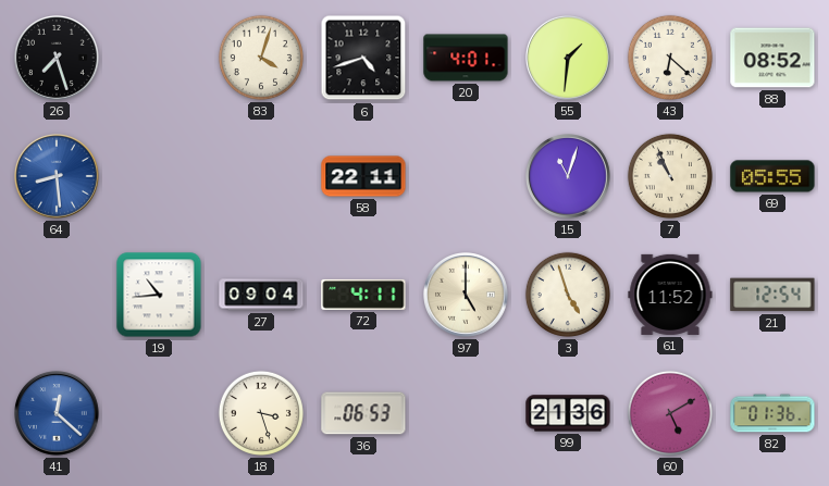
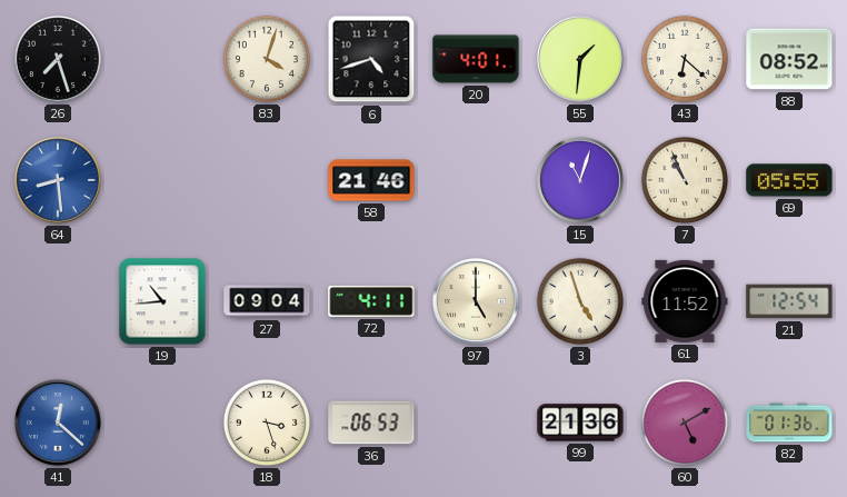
58: 22:11 -> 21:46 (371, 180)
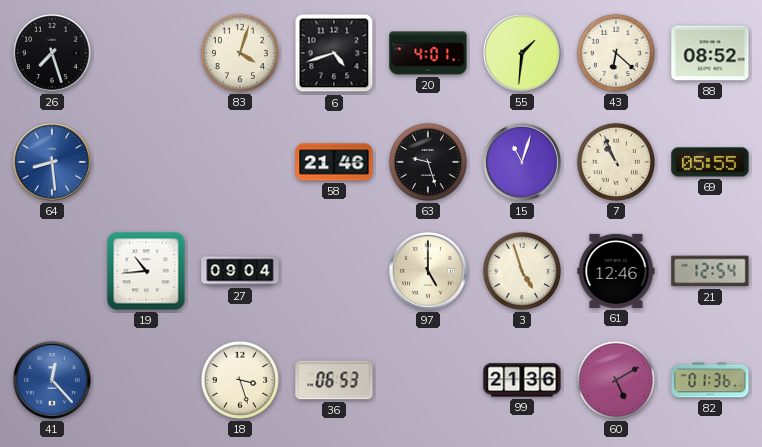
63: none -> 9:27 (428, 162)
72: 4:11 -> none (371, 301)
61: 11:52 -> 12:46 (616, 271)
41: 12:22 -> 12:23 (53, 381)
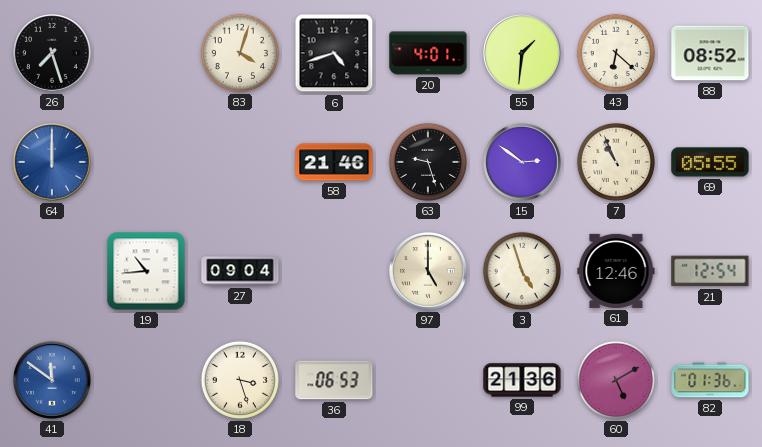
64: 8:29 -> 12:00 (53, 163)
15: 11:03 -> 2:51 (523, 163)
41: 12:23 -> 11:51 (53, 381)
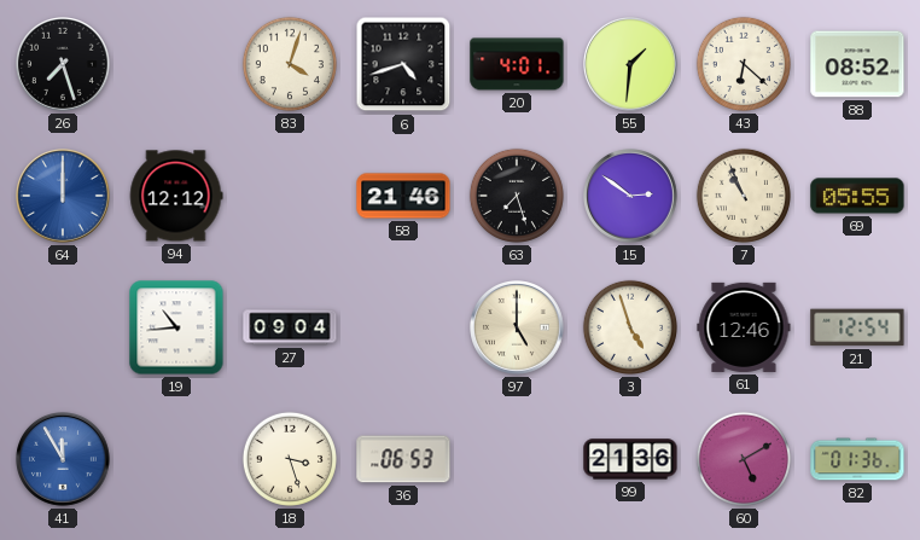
94: none -> 12:12 (176, 196)
63: 9:27 -> 7:27 (517, 196)
41: 11:51 -> 11:55 (64, 460)
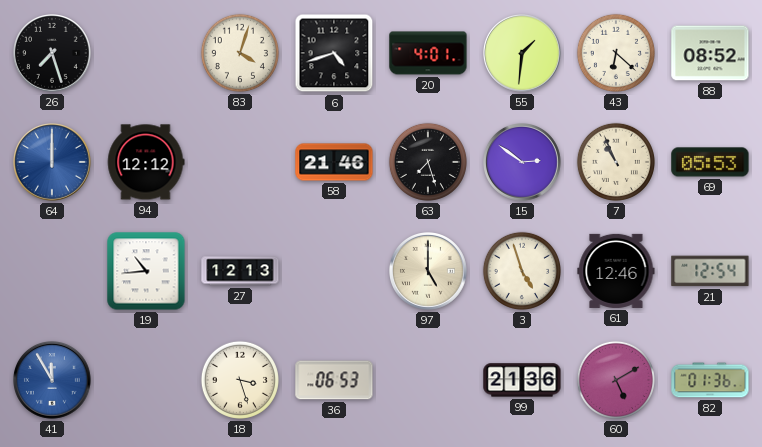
69: 05:55 -> 05:53 (710, 162)
27: 09:04 -> 12:13 (240, 271)
